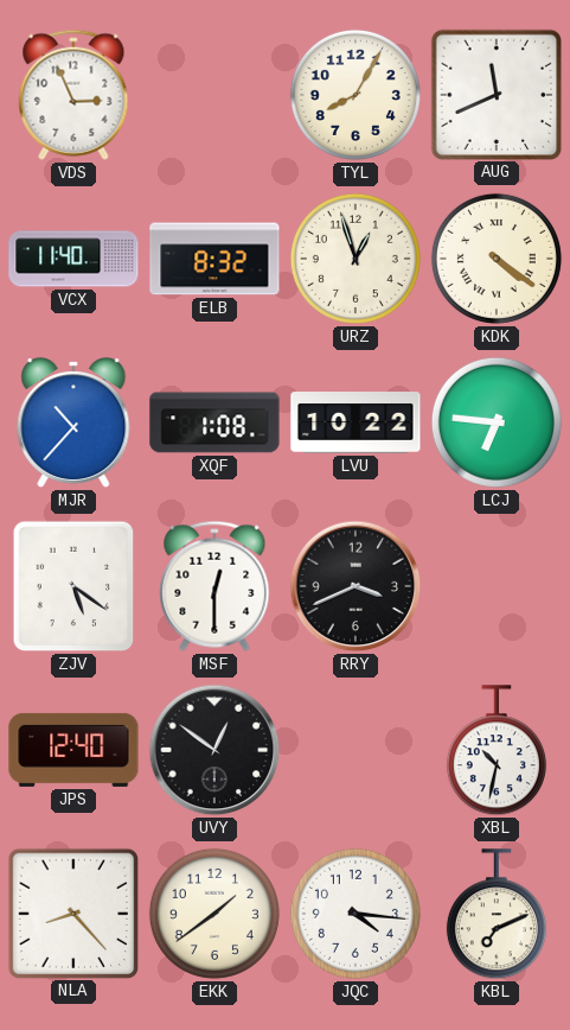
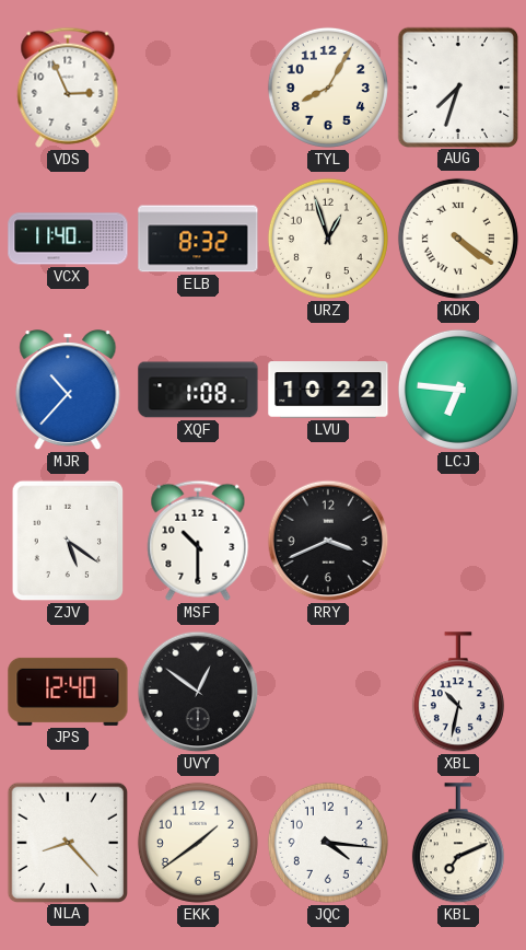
AUG: 11:41 -> 7:33 (457, 86)
MSF: 12:30 -> 10:30 (198, 541)
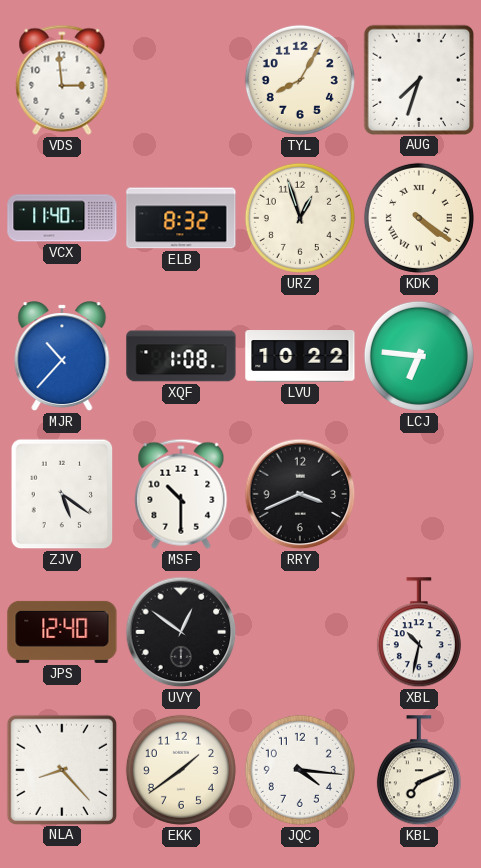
VDS: 2:56 -> 2:59 (62, 80)
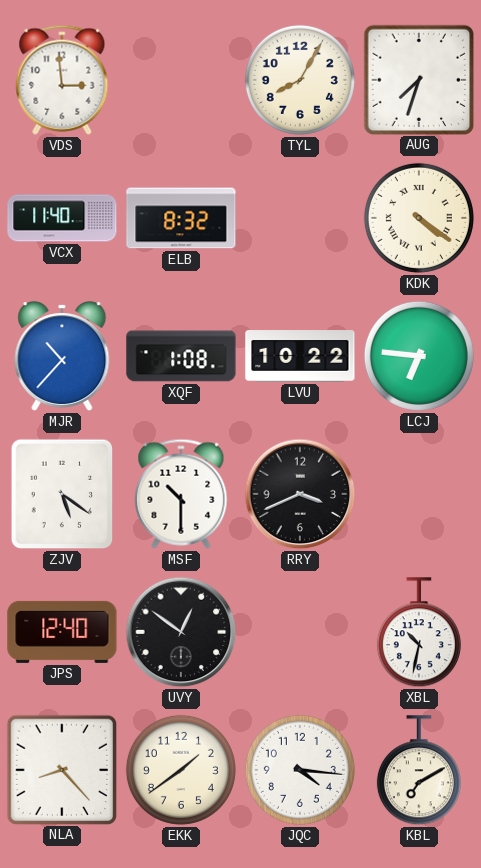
URZ: 12:57 -> none (300, 218)
KBL: 7:11 -> 7:10 (419, 771)
